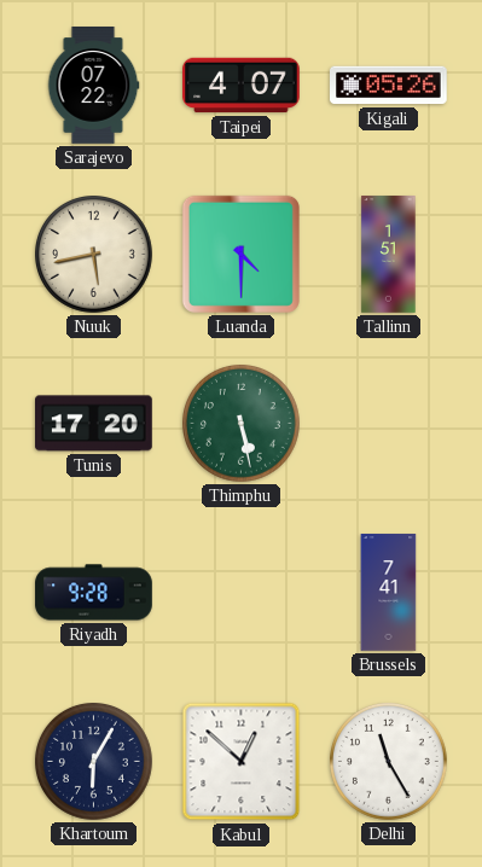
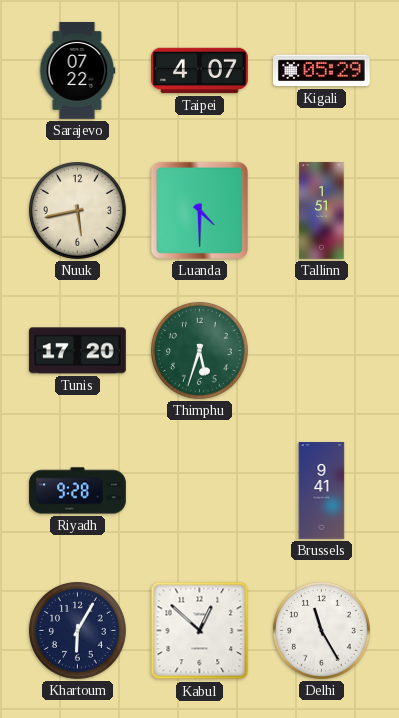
Kigali: 05:26 -> 05:29 (322, 71)
Thimphu: 5:28 -> 5:33 (200, 351)
Brussels: 7:41 -> 9:41 (322, 491)
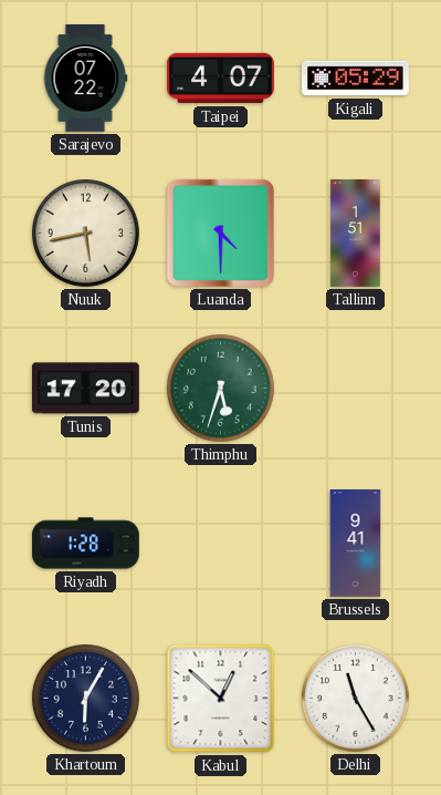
Riyadh: 9:28 -> 1:28 (86, 544)
